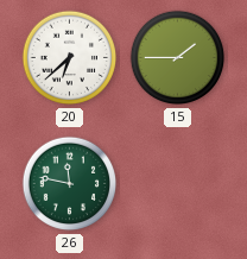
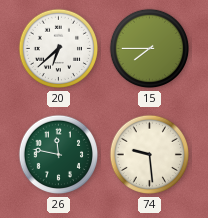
15: 1:45 -> 7:45 (150, 49)
74: none -> 9:29 (150, 155)
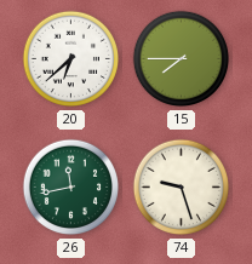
26: 11:47 -> 11:43 (71, 188)
74: 9:29 -> 9:27 (182, 188)
